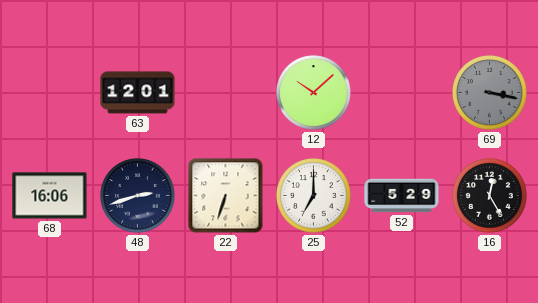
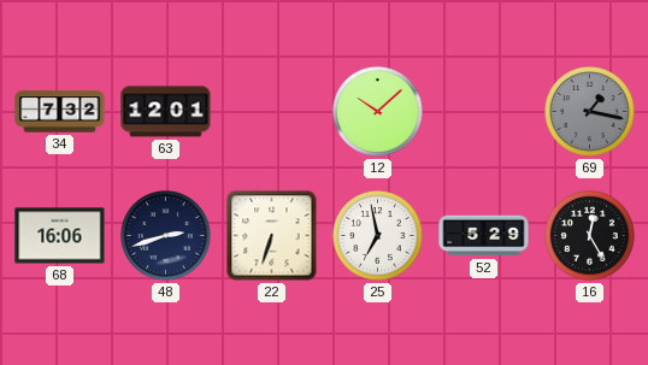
34: none -> 7:32 (60, 112)
69: 3:17 -> 1:17 (590, 112)
25: 7:00 -> 6:58 (378, 236)
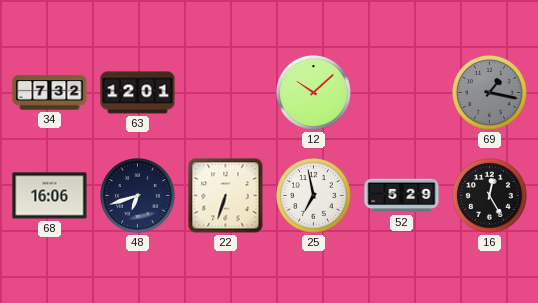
48: 2:42 -> 6:42 (138, 196)
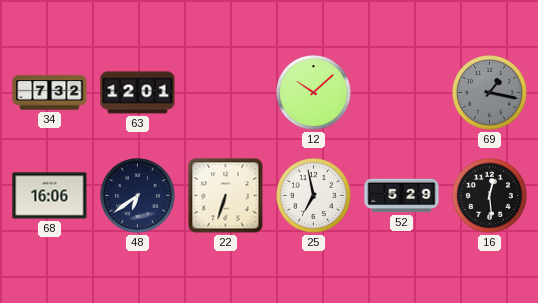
48: 6:42 -> 6:39 (138, 196)
16: 12:25 -> 12:29 (490, 196)
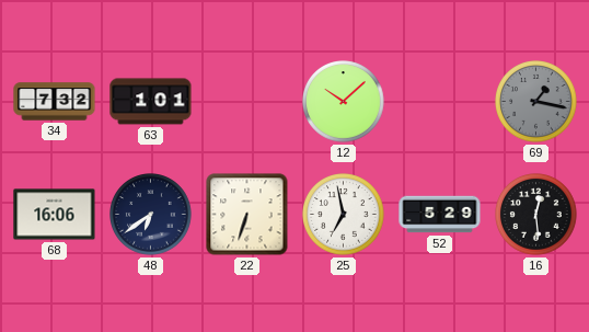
63: 12:01 -> 1:01 (151, 102)
